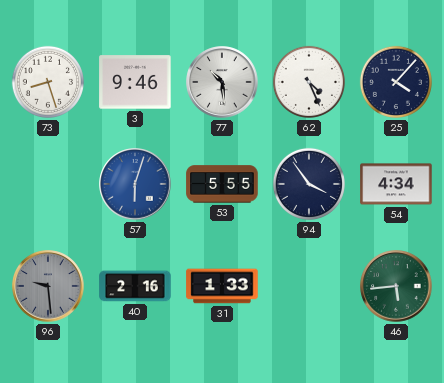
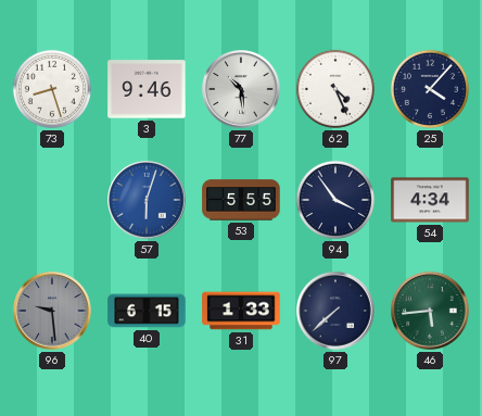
40: 2:16 -> 6:15 (147, 311)
97: none -> 7:38 (335, 311)
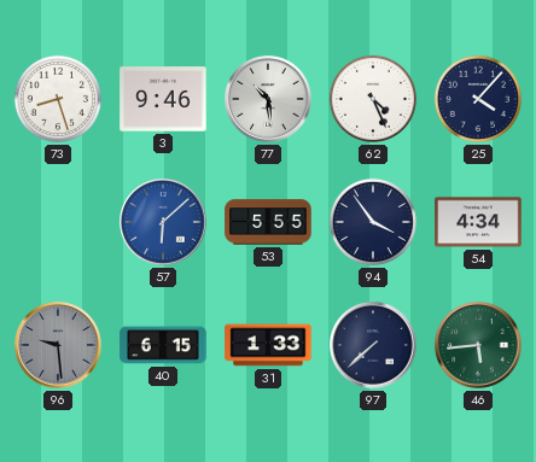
57: 6:03 -> 6:08 (163, 222)
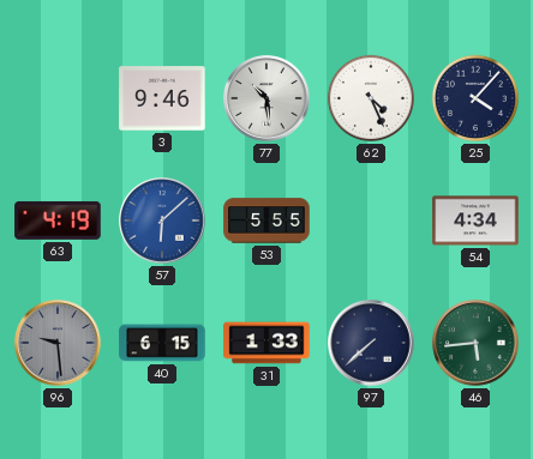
73: 8:27 -> none (58, 99)
63: none -> 4:19 (58, 221)
94: 3:54 -> none (373, 222)
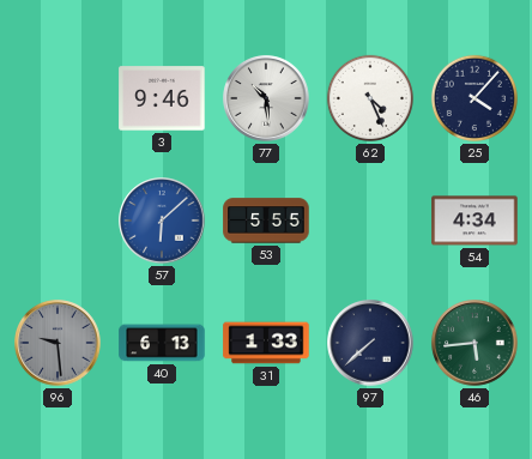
63: 4:19 -> none (58, 221)
40: 6:15 -> 6:13 (162, 343)
